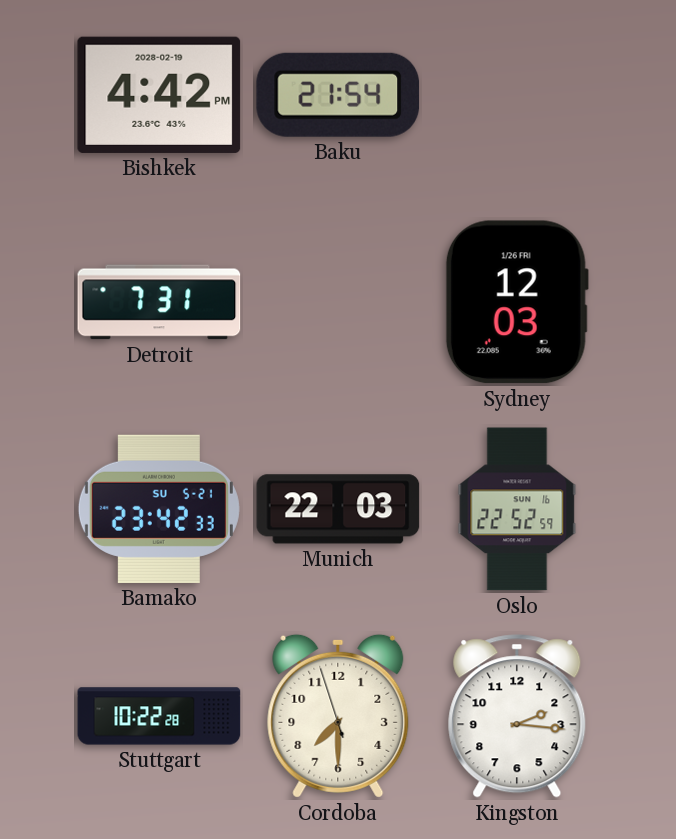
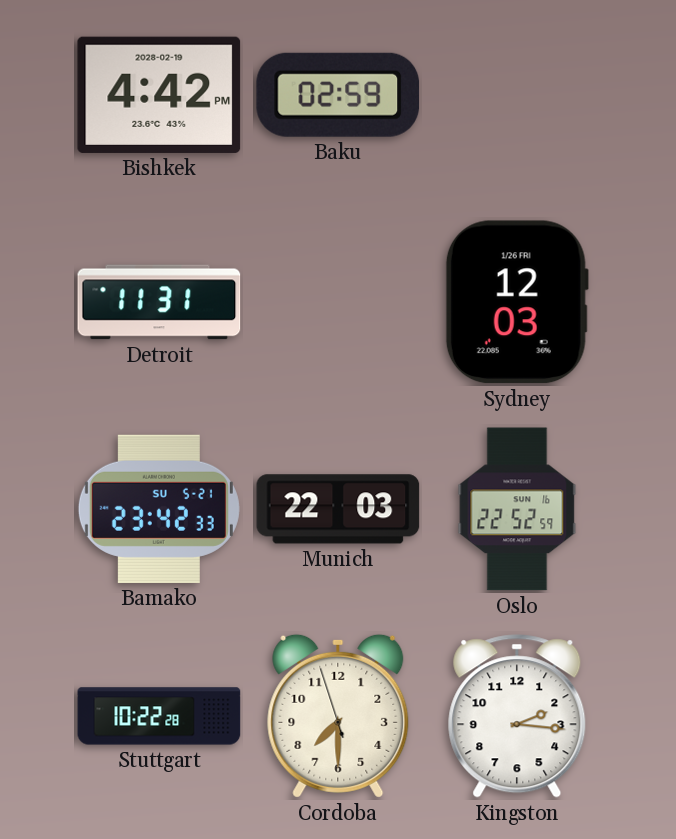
Baku: 21:54 -> 02:59 (338, 95)
Detroit: 7:31 -> 11:31 (159, 302)
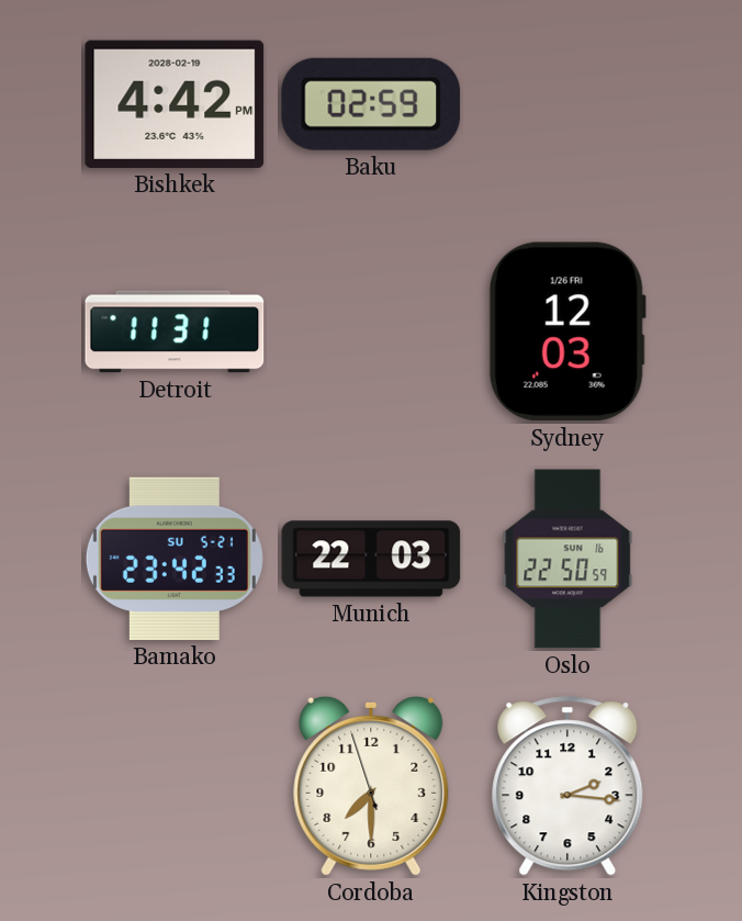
Oslo: 22:52 -> 22:50 (567, 559)
Stuttgart: 10:22 -> none (159, 716)
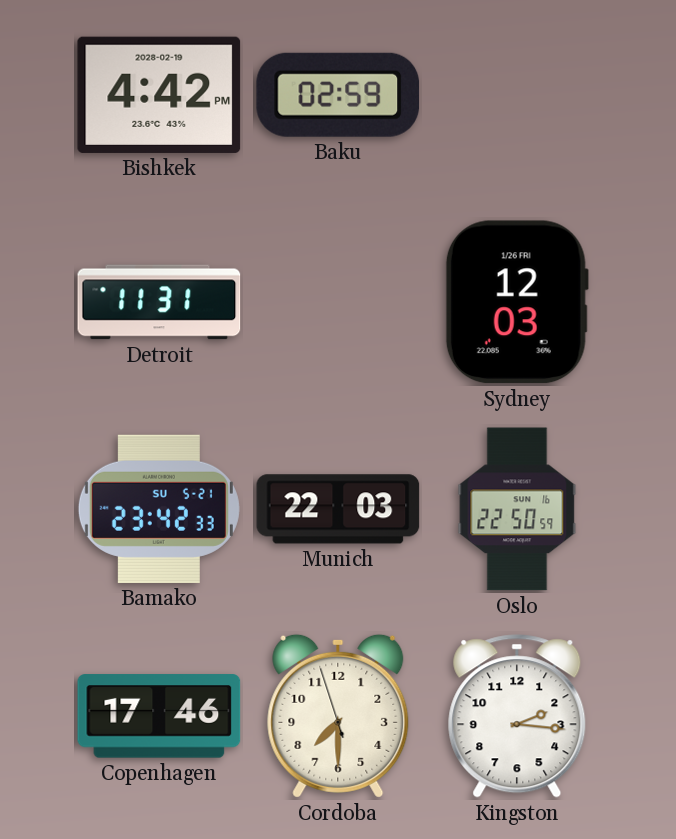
Copenhagen: none -> 17:46 (159, 716)
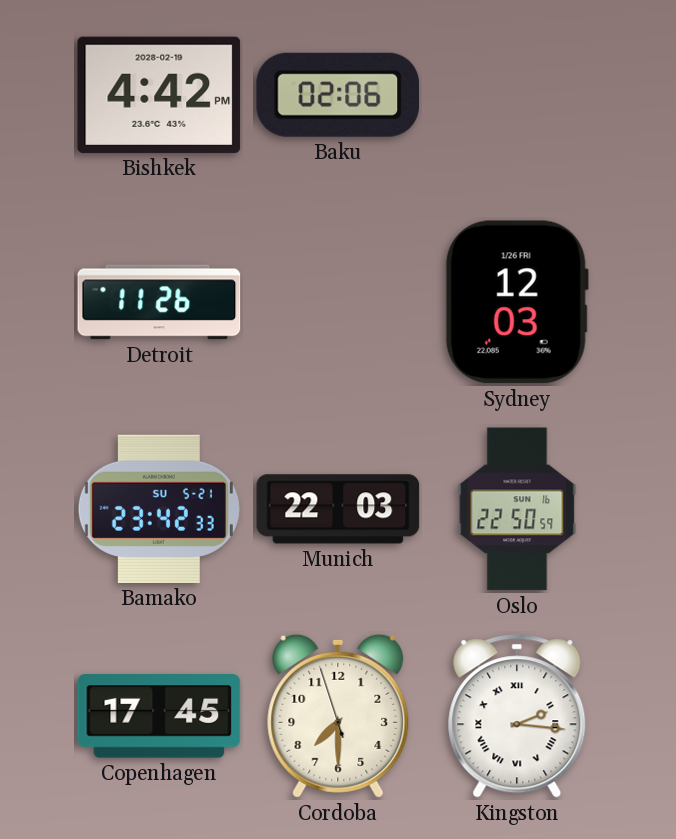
Baku: 02:59 -> 02:06 (338, 95)
Detroit: 11:31 -> 11:26 (159, 302)
Copenhagen: 17:46 -> 17:45 (159, 716)
Kingston numerals: Arabic -> Roman (517, 716)
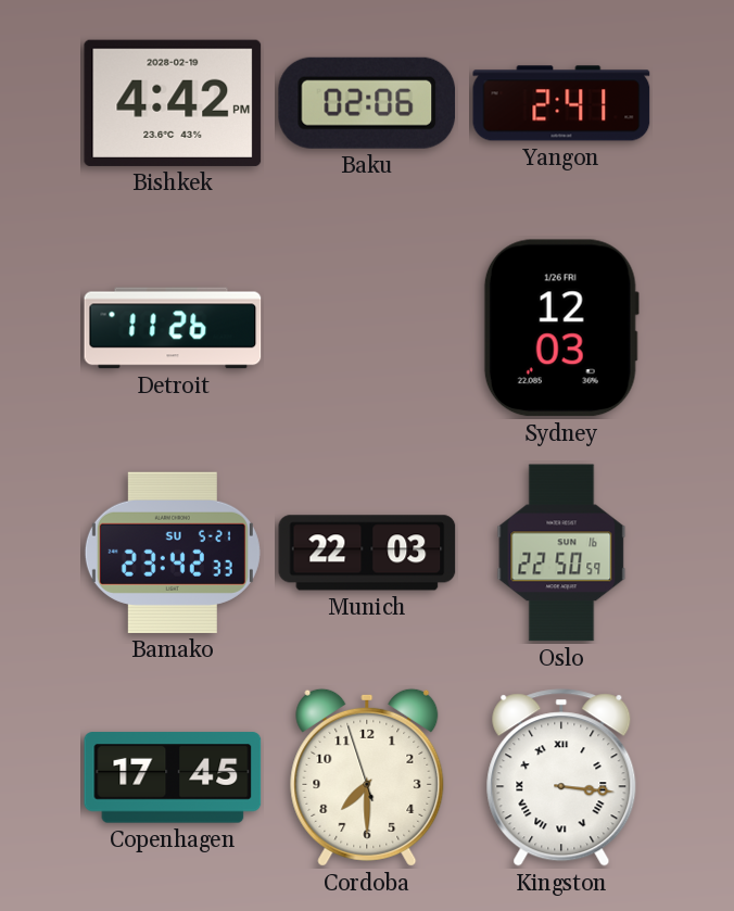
Yangon: none -> 2:41 (561, 103)
Kingston: 2:16 -> 3:16 (561, 777)
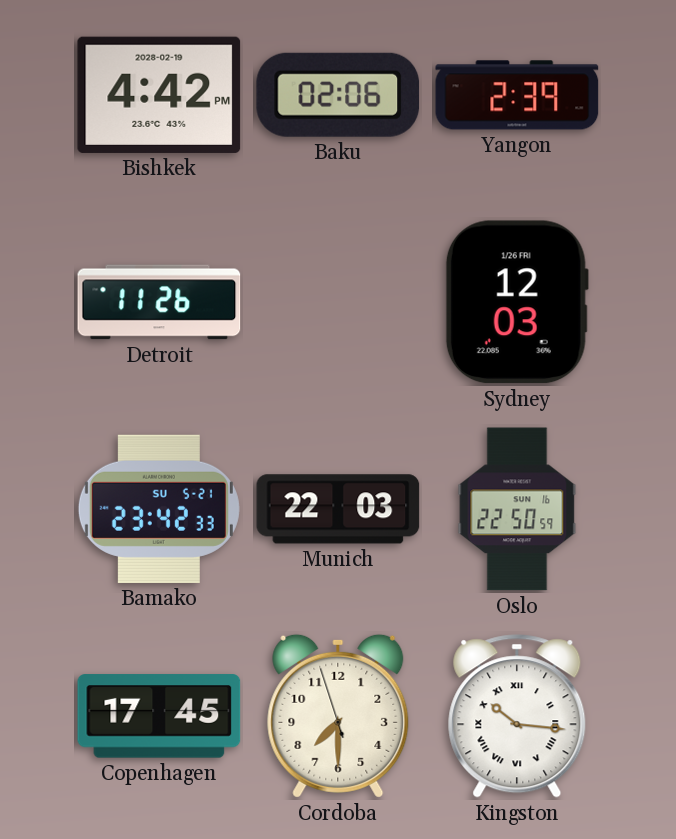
Yangon: 2:41 -> 2:39 (517, 95)
Kingston: 3:16 -> 10:16 (517, 716)
